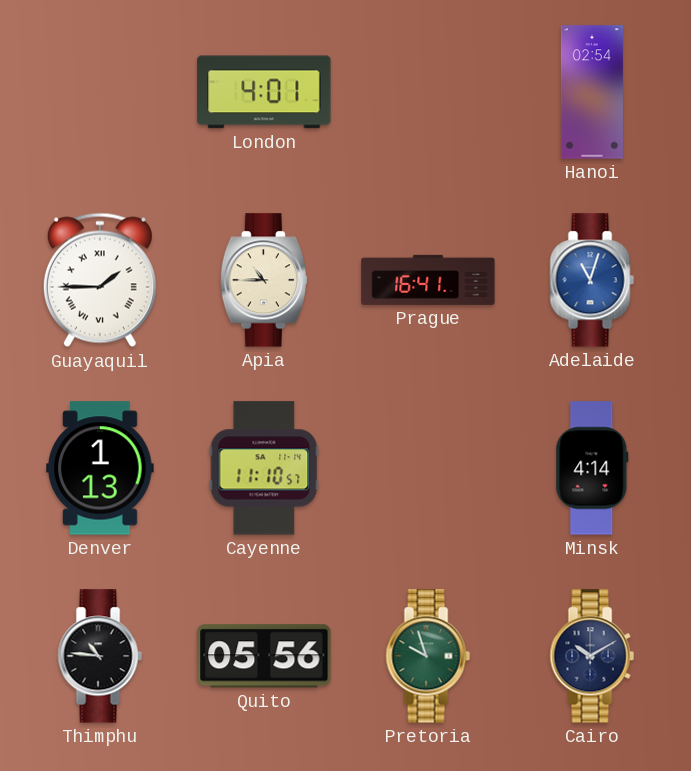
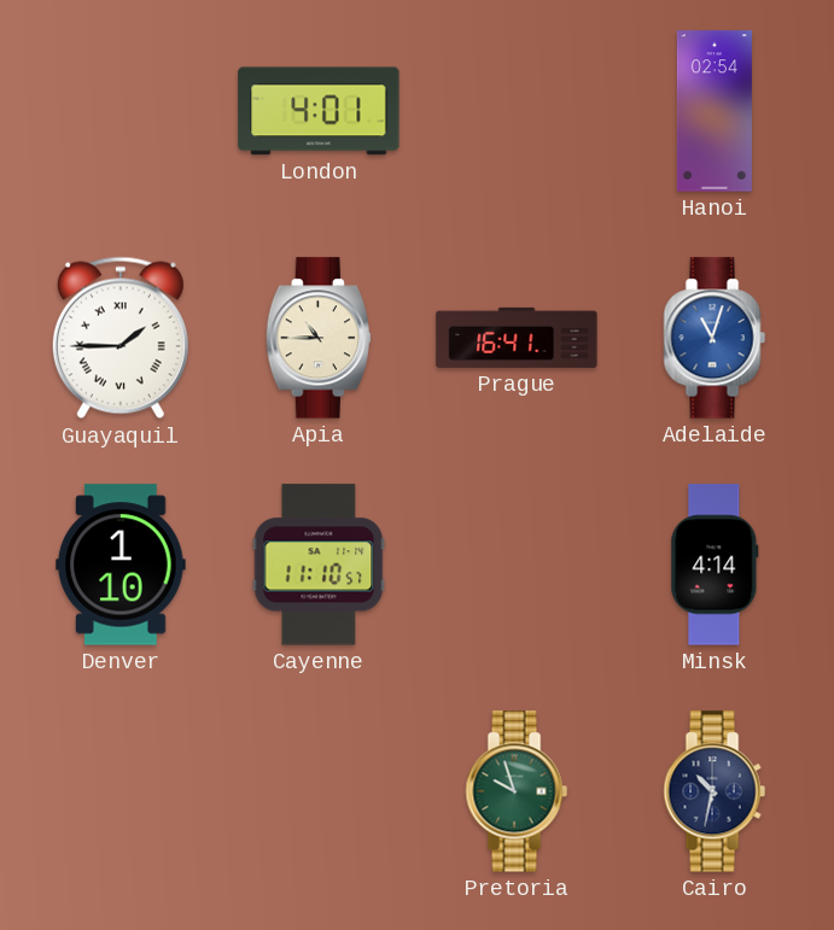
Denver: 1:13 -> 1:10 (121, 565)
Thimphu: 10:46 -> none (100, 656)
Quito: 05:56 -> none (264, 656)
Cairo: 10:10 -> 10:32 (715, 791)
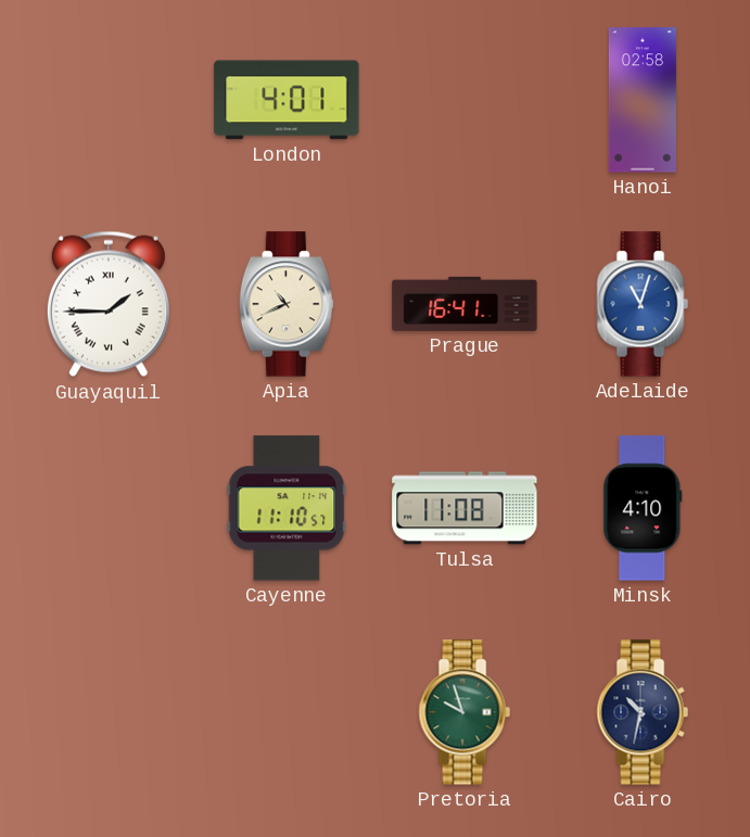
Hanoi: 02:54 -> 02:58 (643, 100)
Apia: 10:45 -> 10:41 (285, 304)
Denver: 1:10 -> none (121, 565)
Tulsa: none -> 11:08 (465, 508)
Minsk: 4:14 -> 4:10 (643, 508)
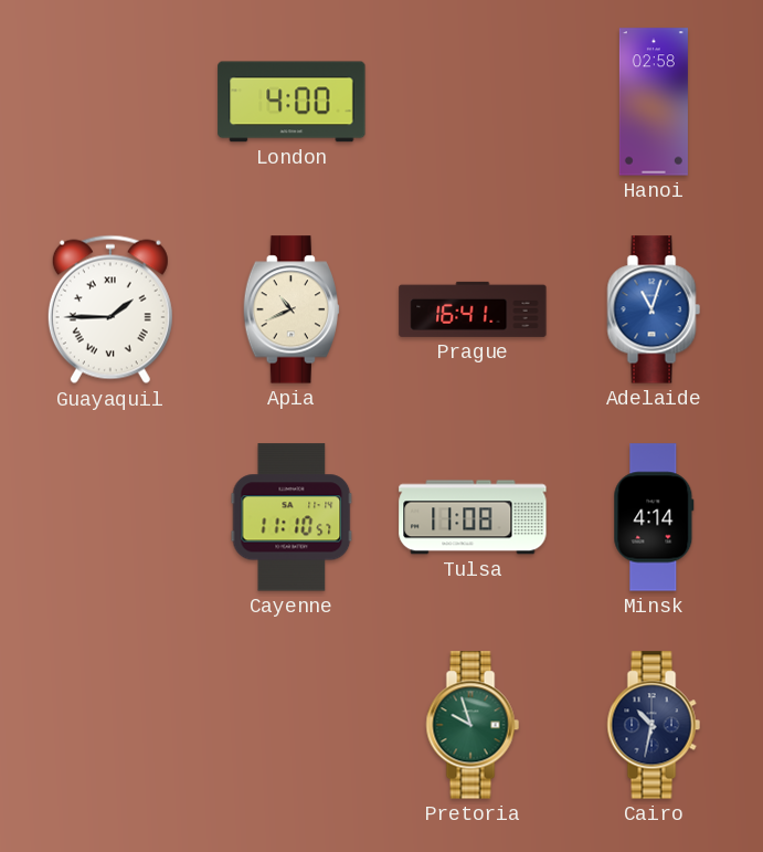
London: 4:01 -> 4:00 (292, 102)
Minsk: 4:10 -> 4:14 (654, 517)
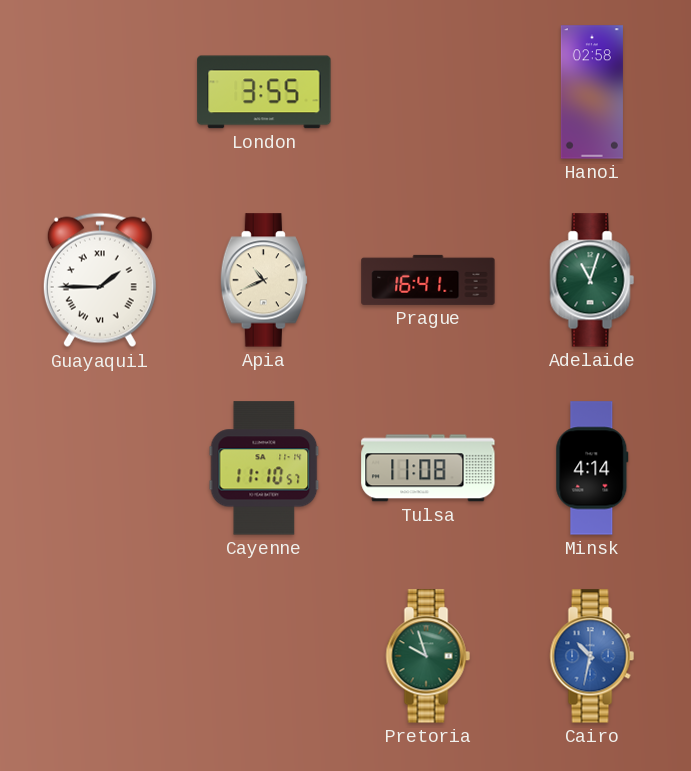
London: 4:00 -> 3:55 (264, 92)
Adelaide dial: blue -> green (592, 280)
Cairo dial: navy -> blue (592, 656)
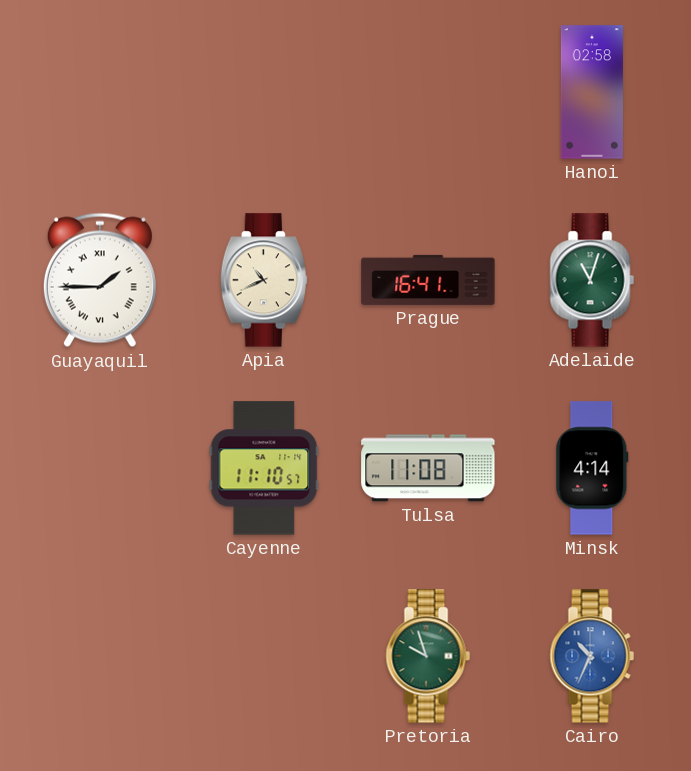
London: 3:55 -> none (264, 92)
Cairo: 10:32 -> 10:34 (592, 656)
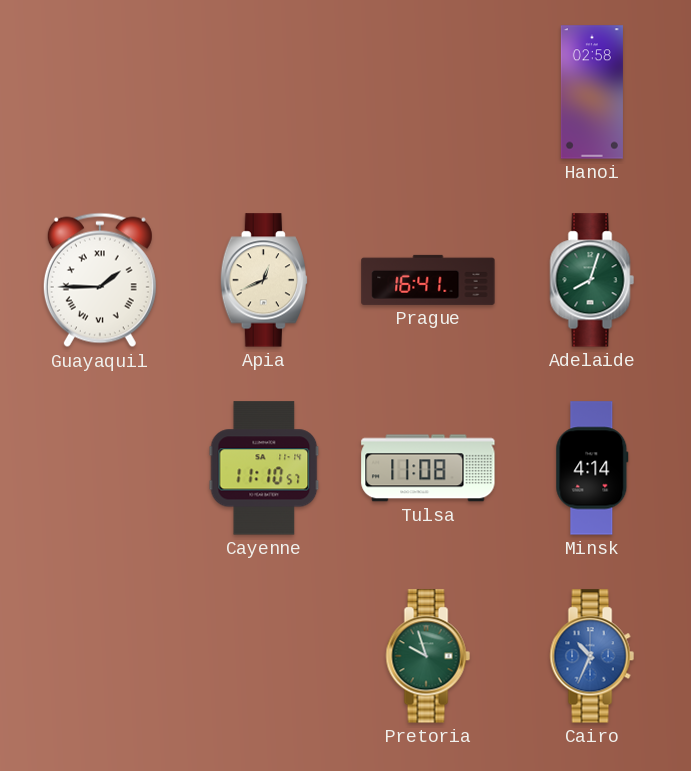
Apia: 10:41 -> 12:41 (263, 280)
Adelaide: 11:03 -> 8:03 (592, 280)
